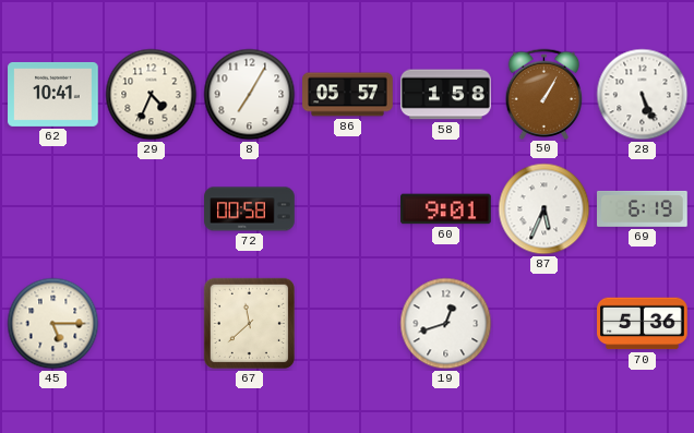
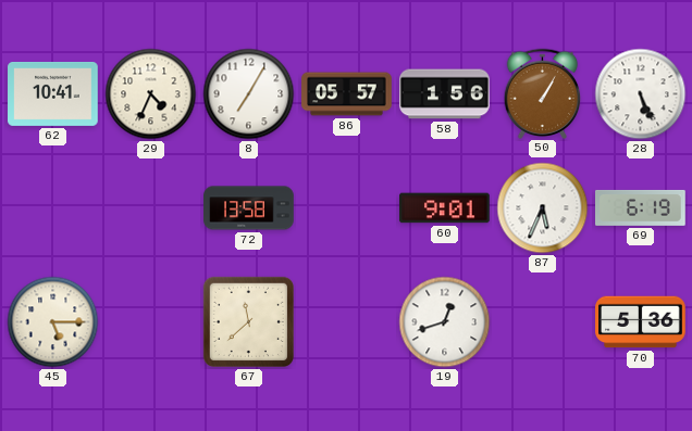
58: 1:58 -> 1:56 (445, 94)
72: 00:58 -> 13:58 (249, 208)
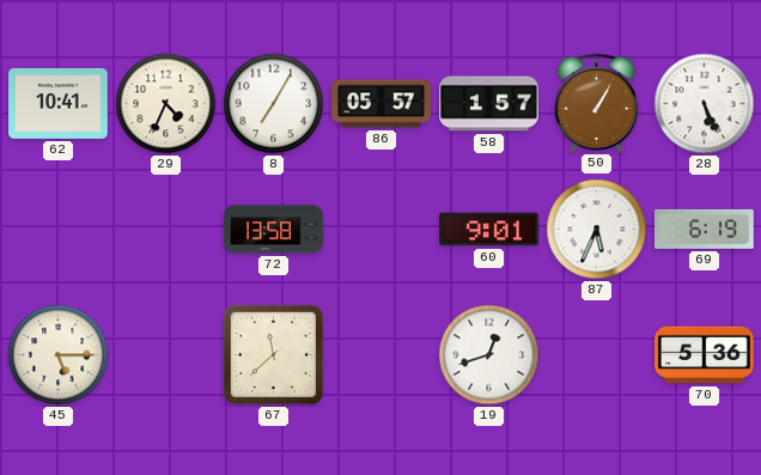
58: 1:56 -> 1:57 (489, 104)
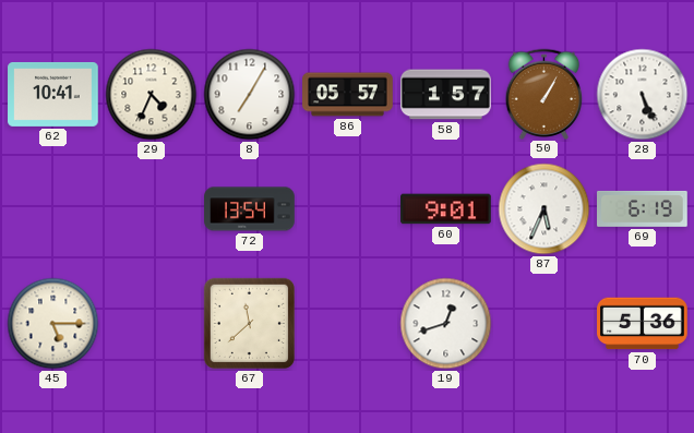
72: 13:58 -> 13:54 (250, 209)
